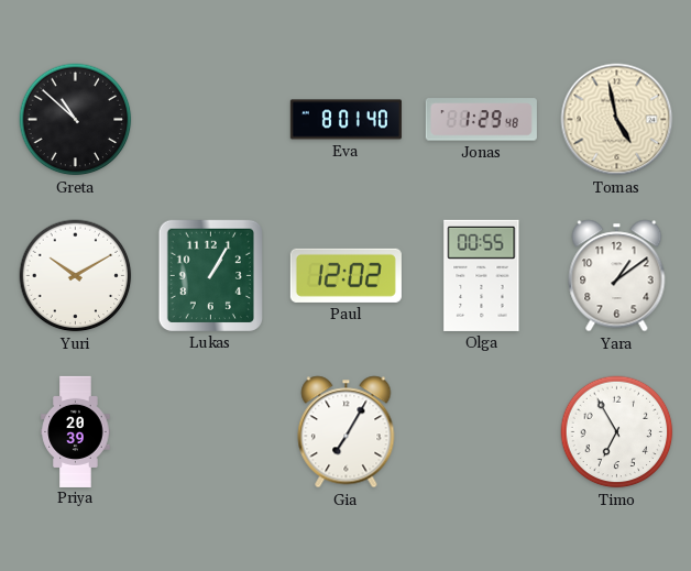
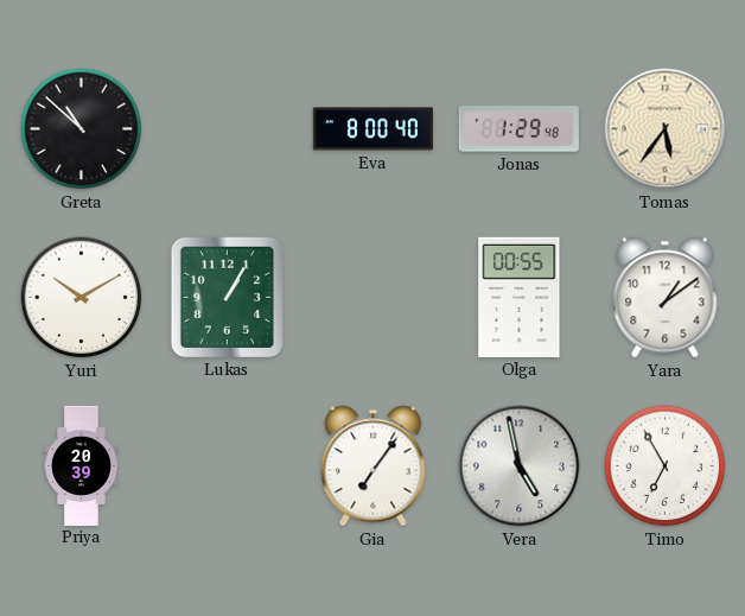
Eva: 8:01 -> 8:00 (372, 129)
Tomas: 4:58 -> 5:36 (666, 129)
Paul: 12:02 -> none (345, 275)
Gia: 7:05 -> 7:06 (374, 466)
Vera: none -> 4:58 (520, 466)
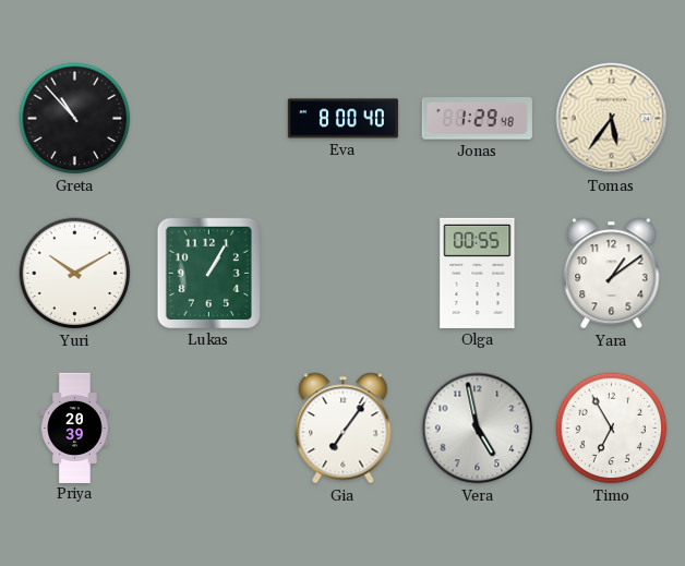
Greta: 10:52 -> 10:53 (75, 119)
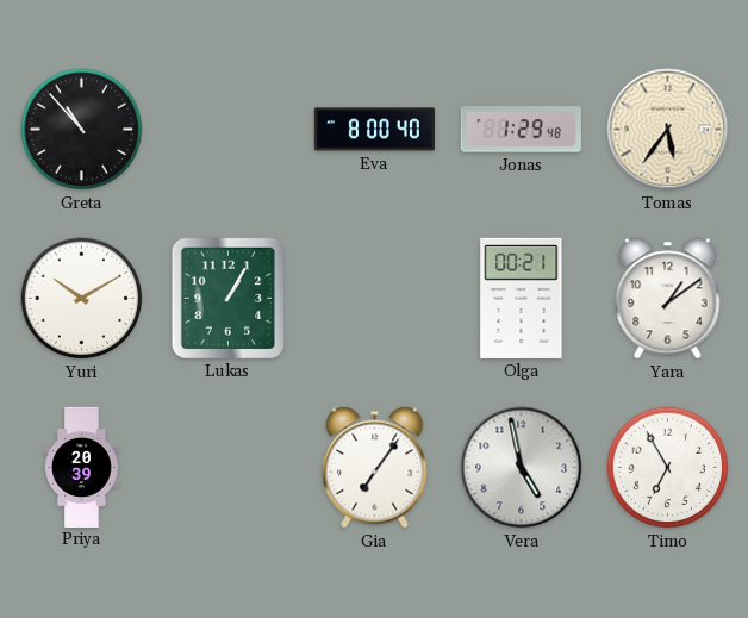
Olga: 00:55 -> 00:21 (522, 298)
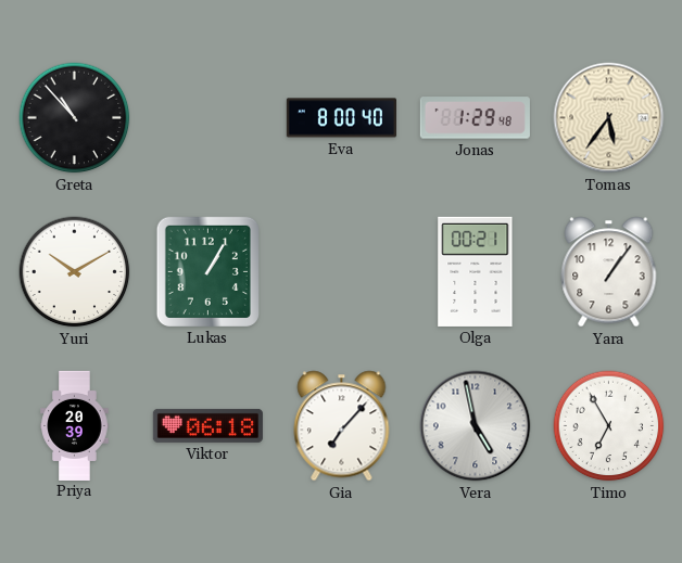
Yara: 1:09 -> 1:06 (609, 272)
Viktor: none -> 06:18 (207, 425)
Gia: 7:06 -> 7:07 (342, 426)
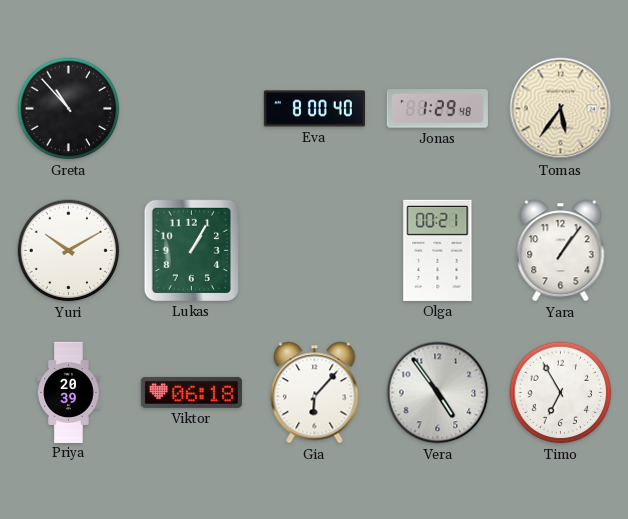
Gia: 7:07 -> 6:07 (315, 393)
Vera: 4:58 -> 4:54 (438, 393)
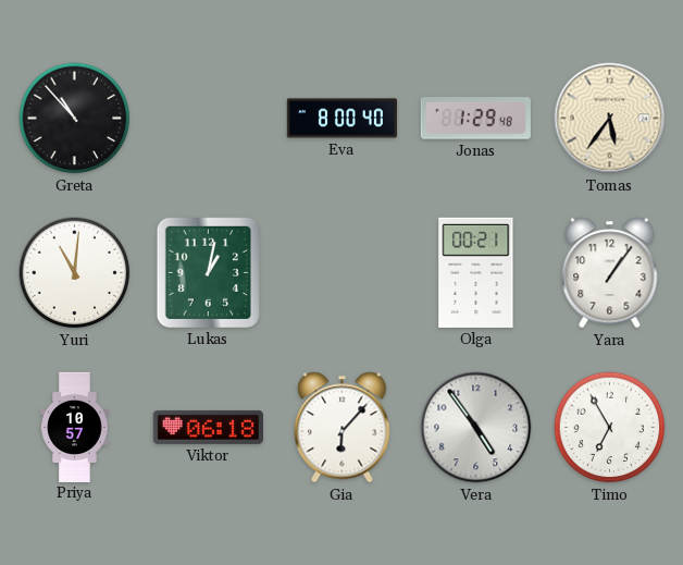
Yuri: 10:10 -> 11:01 (75, 273)
Lukas: 1:05 -> 1:02 (208, 272)
Priya: 20:39 -> 10:57 (75, 427)
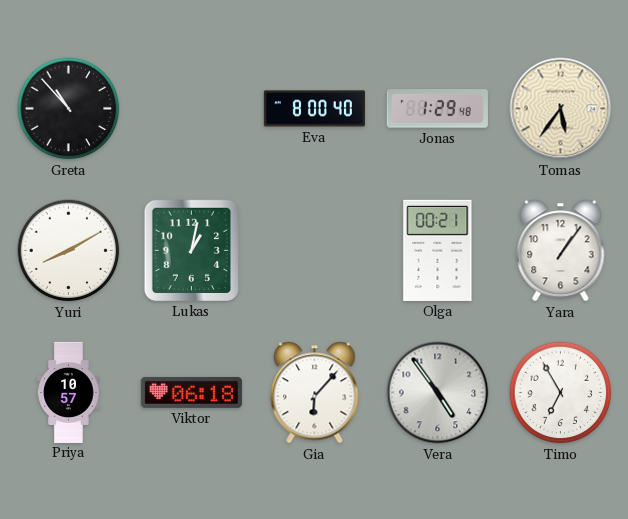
Yuri: 11:01 -> 8:10 (69, 251)
